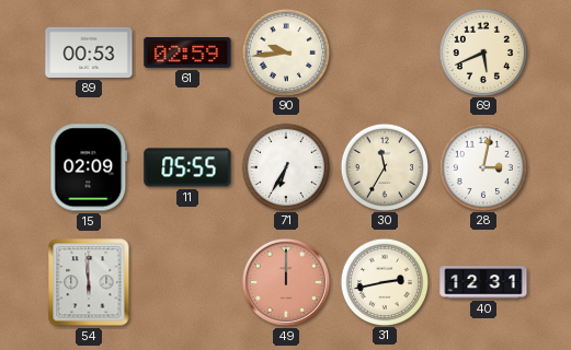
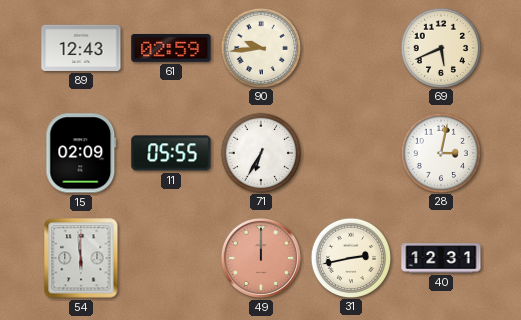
89: 00:53 -> 12:43 (81, 48)
30: 11:35 -> none (384, 166)
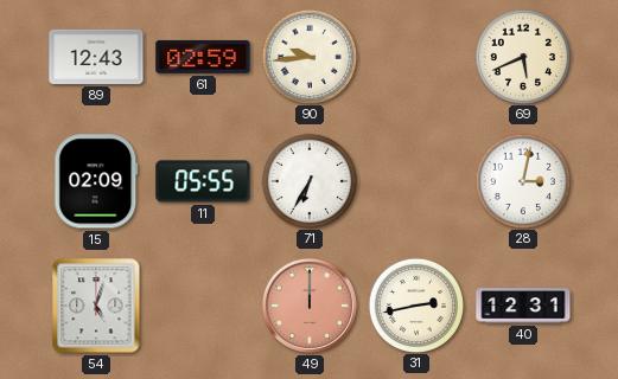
54: 5:59 -> 5:03 (96, 306)
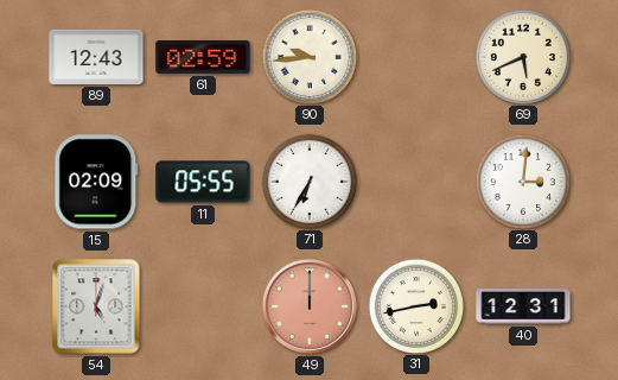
28: 3:02 -> 3:01 (522, 180)
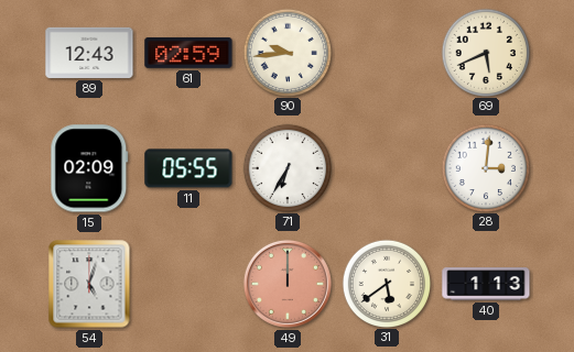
31: 2:43 -> 5:39 (386, 283)
40: 12:31 -> 1:13 (486, 284)
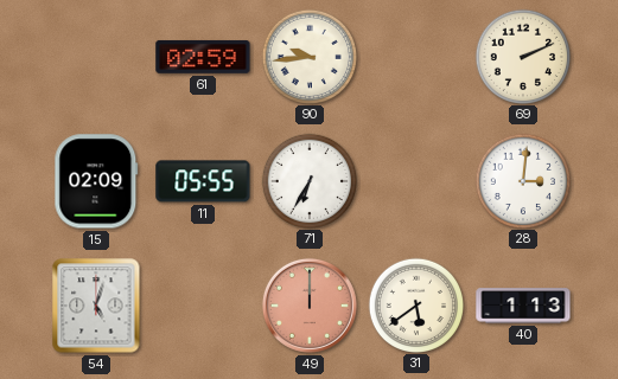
89: 12:43 -> none (89, 53)
69: 5:41 -> 2:11 (522, 56)
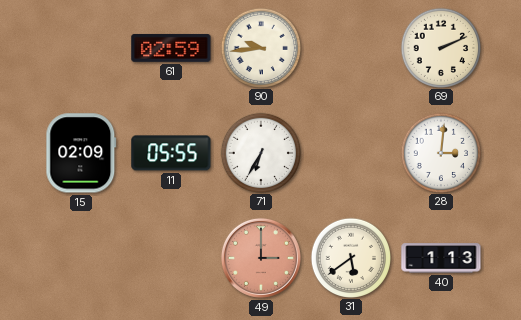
54: 5:03 -> none (96, 306)
49: 12:00 -> 3:00 (261, 258)
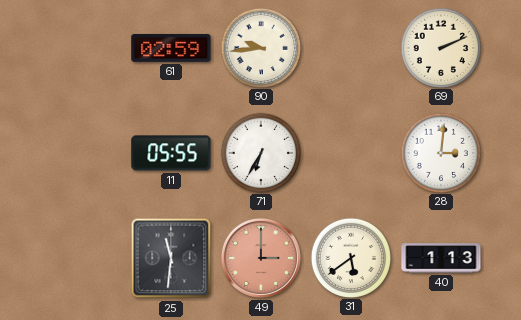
15: 02:09 -> none (81, 153)
25: none -> 11:31 (171, 258)
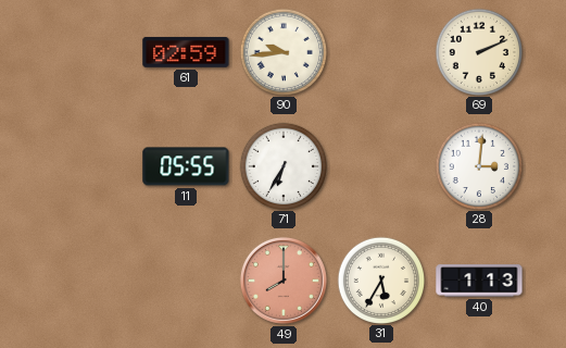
25: 11:31 -> none (171, 258)
49: 3:00 -> 8:00 (284, 281)
31: 5:39 -> 5:35 (380, 279)
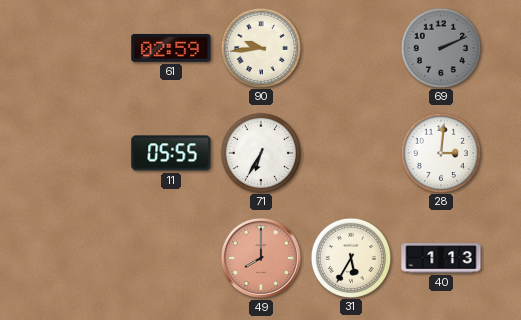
69 dial: cream -> grey (440, 47)
